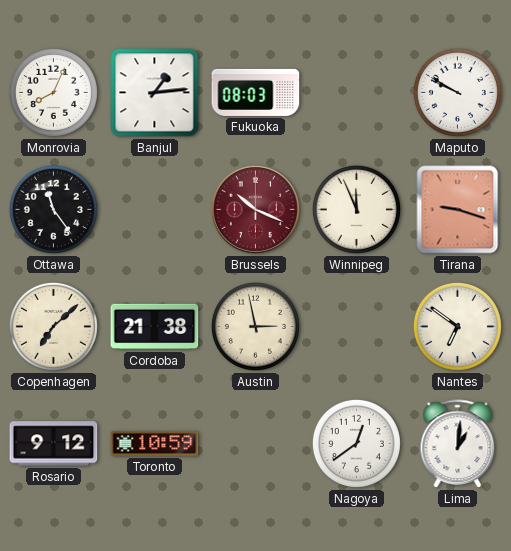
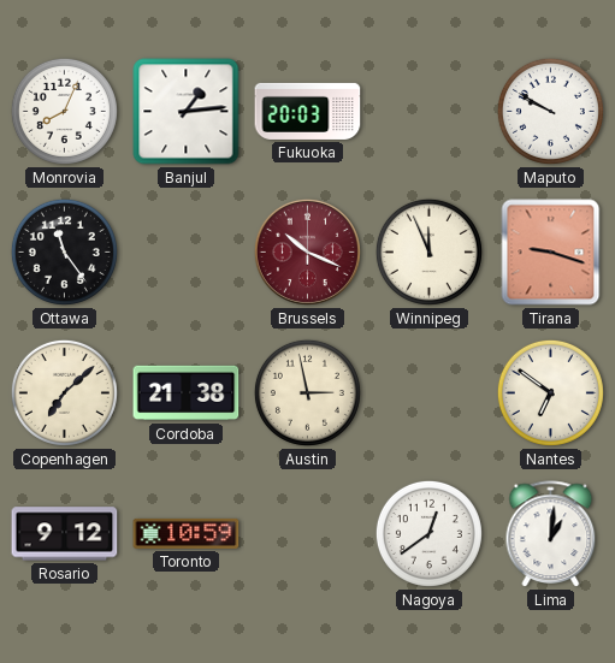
Fukuoka: 08:03 -> 20:03 (308, 111)
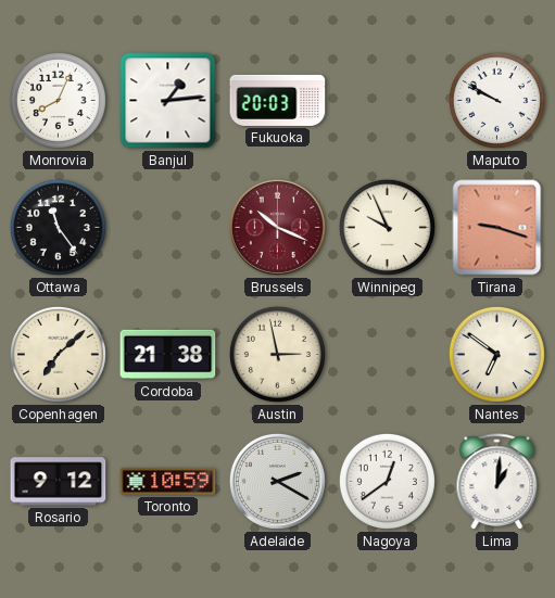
Winnipeg: 11:56 -> 9:56 (387, 227)
Adelaide: none -> 2:20 (277, 481)
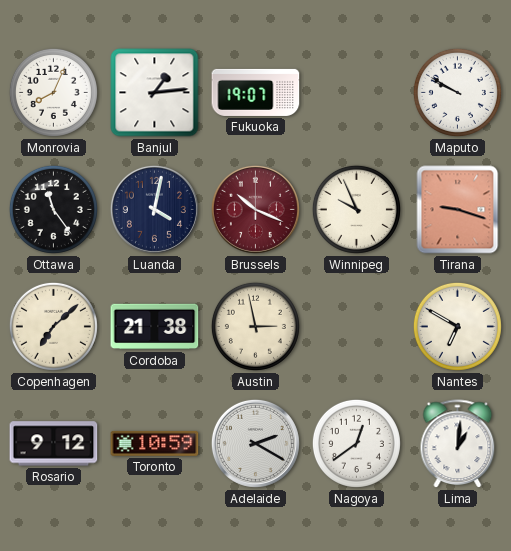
Fukuoka: 20:03 -> 19:07 (256, 92)
Luanda: none -> 4:02 (154, 209)
Nantes: 6:51 -> 6:50 (457, 326)
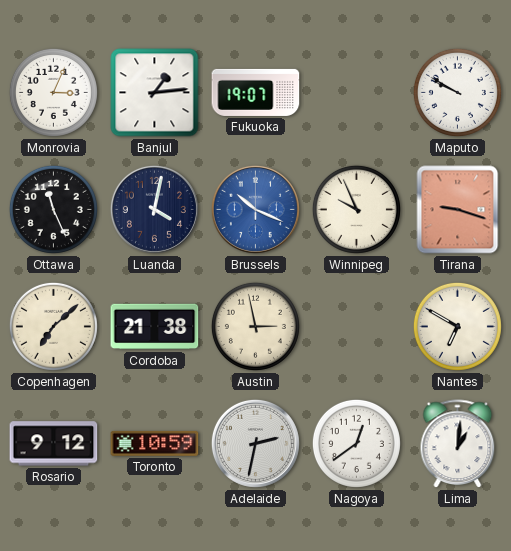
Monrovia: 8:04 -> 3:04 (53, 92)
Ottawa: 11:24 -> 11:26 (53, 209)
Brussels dial: burgundy -> blue (255, 209)
Adelaide: 2:20 -> 2:32 (255, 443)
